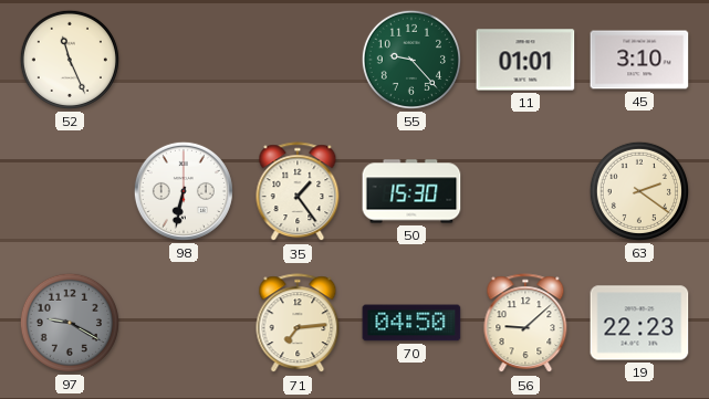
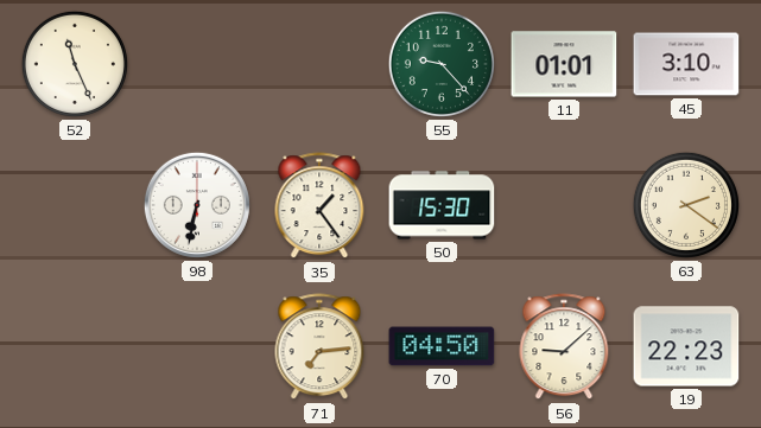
97: 9:20 -> none (70, 323)
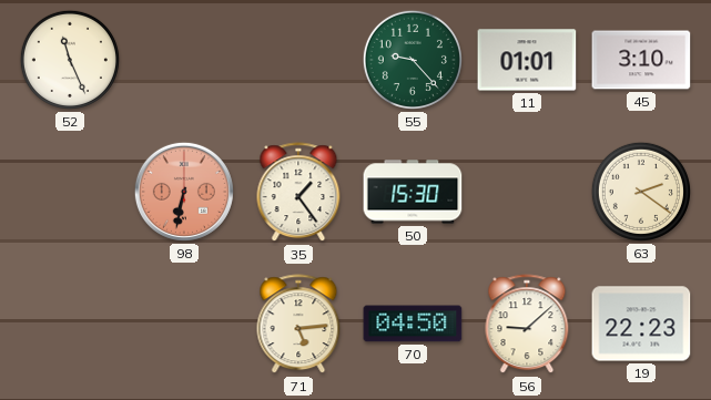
98 dial: white -> salmon (184, 192)
71: 7:14 -> 5:14 (298, 325)
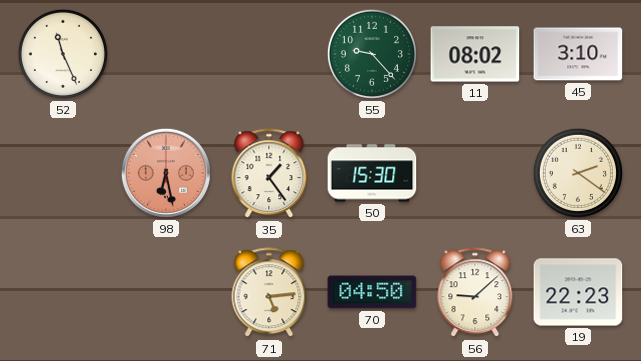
11: 01:01 -> 08:02 (475, 54)
98: 6:32 -> 6:28 (166, 173)
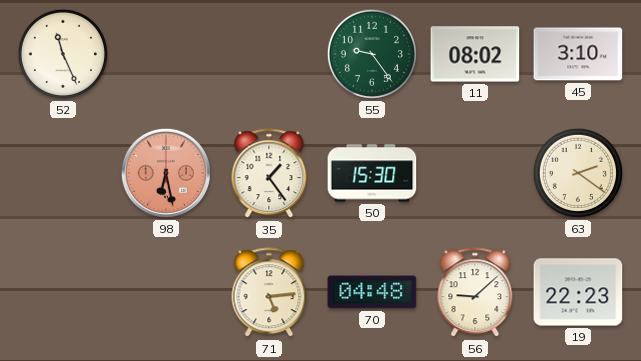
55: 9:23 -> 9:24 (372, 54)
70: 04:50 -> 04:48 (372, 292)
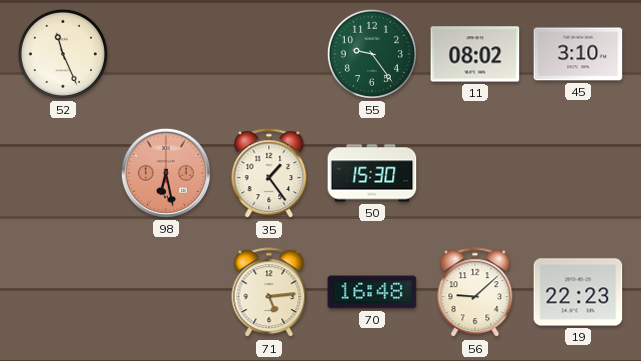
63: 2:21 -> none (578, 173)
70: 04:48 -> 16:48 (372, 292)
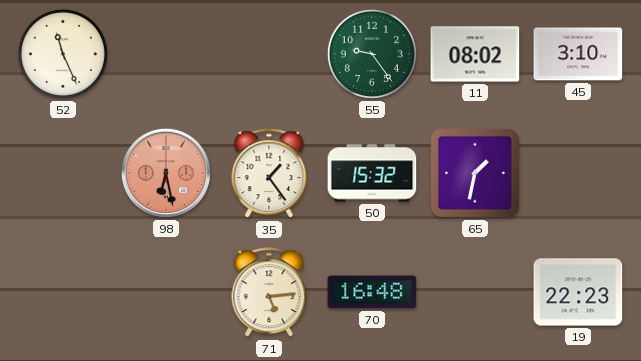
50: 15:30 -> 15:32 (372, 173)
65: none -> 1:32 (476, 174)
56: 9:08 -> none (475, 293)
